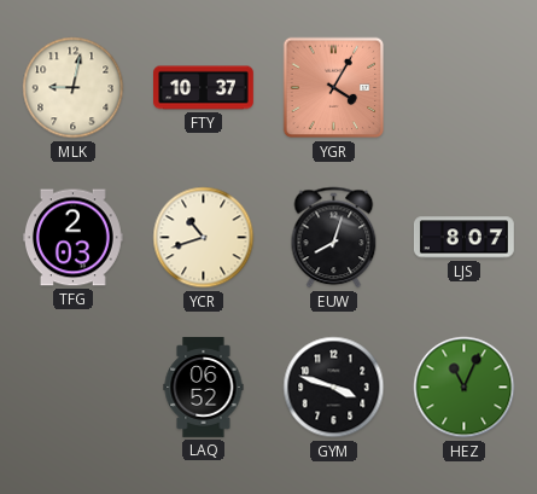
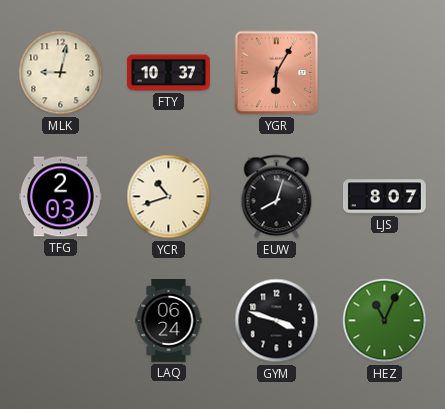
YGR: 4:05 -> 6:05 (277, 73)
LAQ: 06:52 -> 06:24 (169, 321)
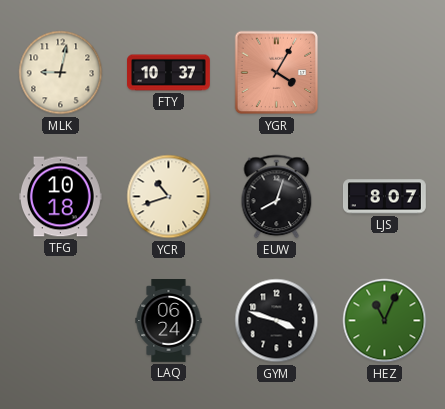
YGR: 6:05 -> 4:05 (277, 73)
TFG: 2:03 -> 10:18 (60, 197)
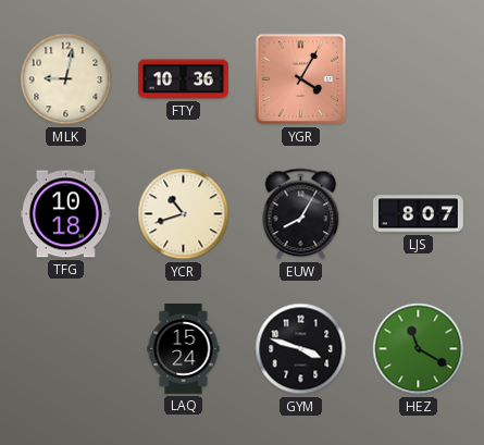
FTY: 10:37 -> 10:36 (184, 79)
EUW: 8:03 -> 8:05 (301, 214)
LAQ: 06:24 -> 15:24 (184, 349)
HEZ: 11:04 -> 11:20 (419, 349)
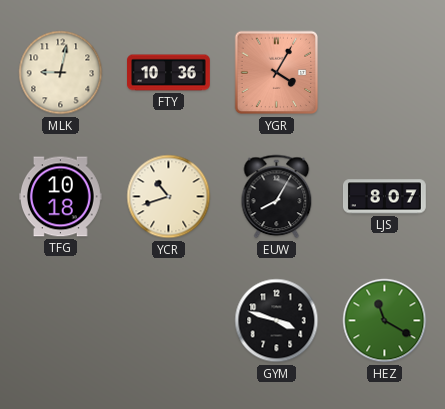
LAQ: 15:24 -> none (184, 349)
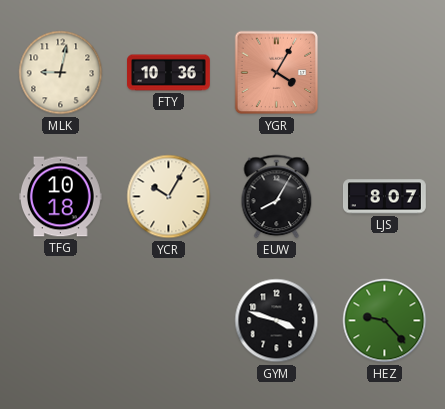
YCR: 10:42 -> 10:05 (169, 197)
HEZ: 11:20 -> 9:23 (385, 321)
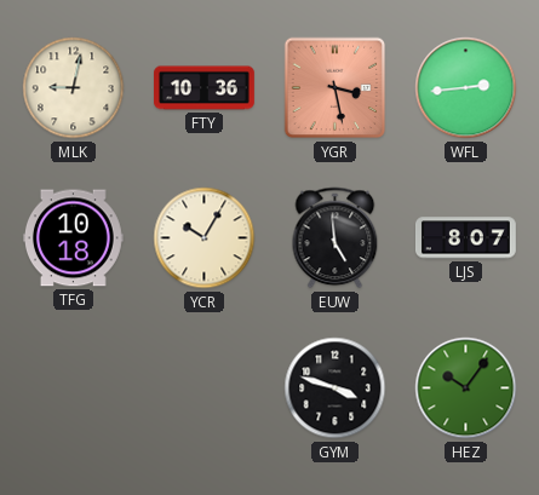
YGR: 4:05 -> 3:28 (336, 88)
WFL: none -> 2:44 (466, 88)
EUW: 8:05 -> 4:59 (336, 238)
HEZ: 9:23 -> 10:06 (466, 388)
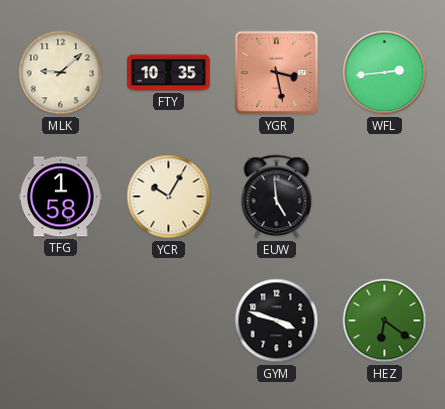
MLK: 9:02 -> 9:08 (61, 73)
FTY: 10:36 -> 10:35 (169, 73)
TFG: 10:18 -> 1:58 (60, 197)
LJS: 8:07 -> none (465, 238)
HEZ: 10:06 -> 6:21 (385, 321)
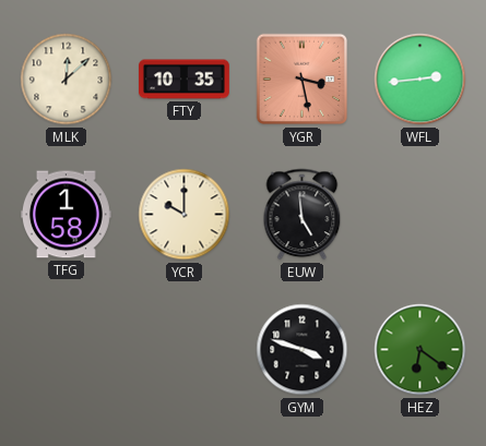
MLK: 9:08 -> 12:08 (67, 80)
YCR: 10:05 -> 10:00 (185, 215)
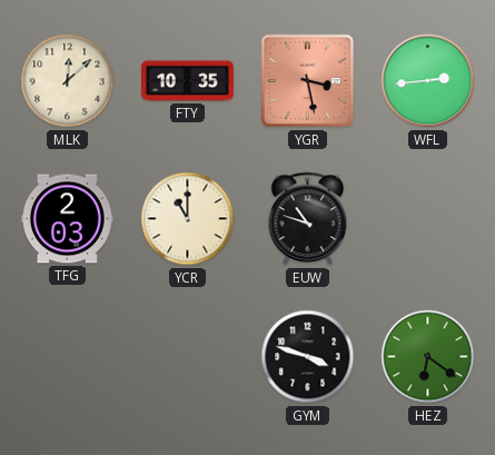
TFG: 1:58 -> 2:03 (67, 219)
YCR: 10:00 -> 11:00 (188, 219)
EUW: 4:59 -> 10:48 (308, 219)
